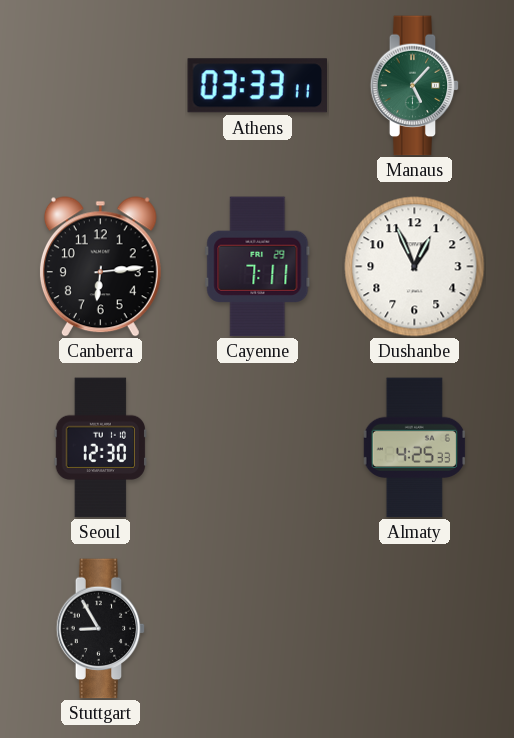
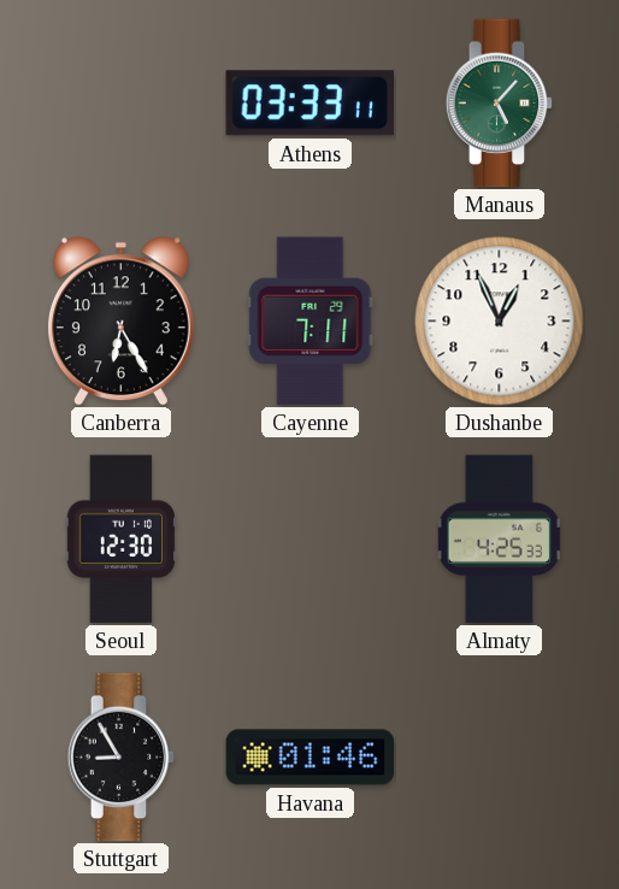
Canberra: 6:14 -> 6:25 (120, 322)
Havana: none -> 01:46 (311, 758)
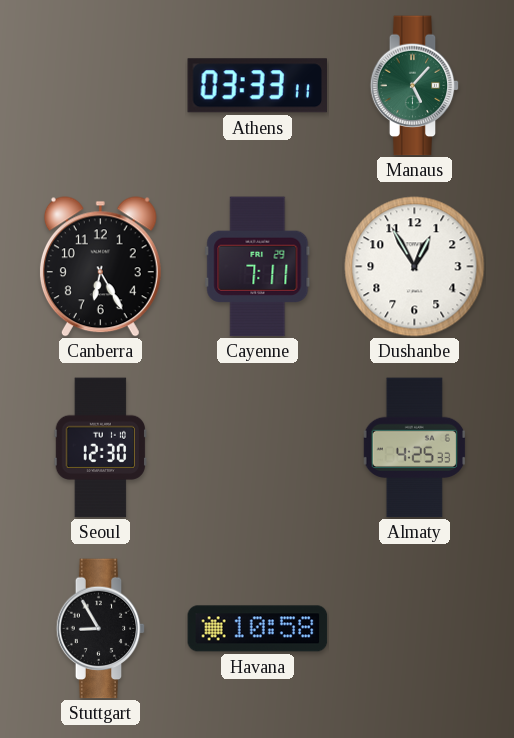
Dushanbe: 12:56 -> 12:55 (415, 267)
Havana: 01:46 -> 10:58 (258, 629)
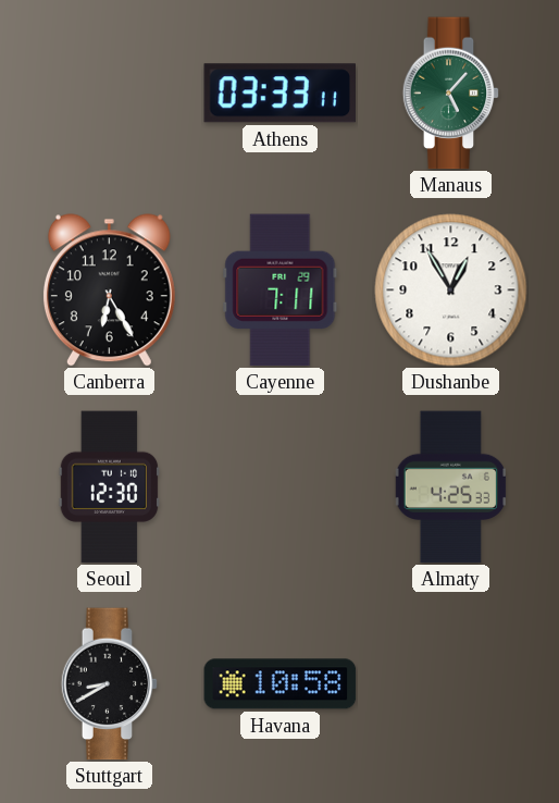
Stuttgart: 8:55 -> 8:40 (110, 684)
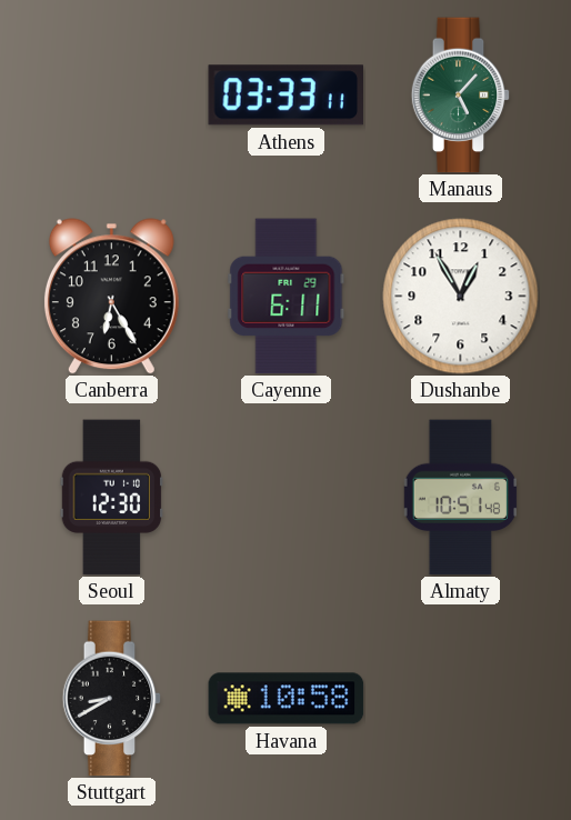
Cayenne: 7:11 -> 6:11 (287, 297)
Almaty: 4:25 -> 10:51 (460, 498)
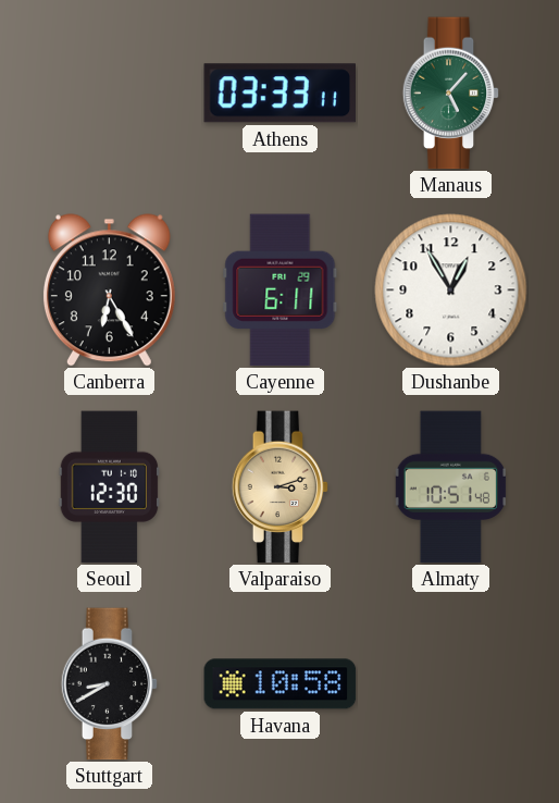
Valparaiso: none -> 3:12 (281, 487)
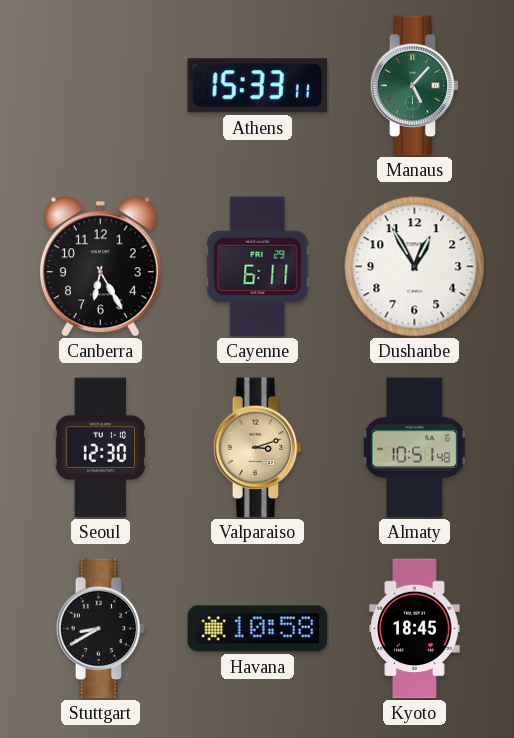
Athens: 03:33 -> 15:33 (258, 86)
Kyoto: none -> 18:45 (415, 629)
